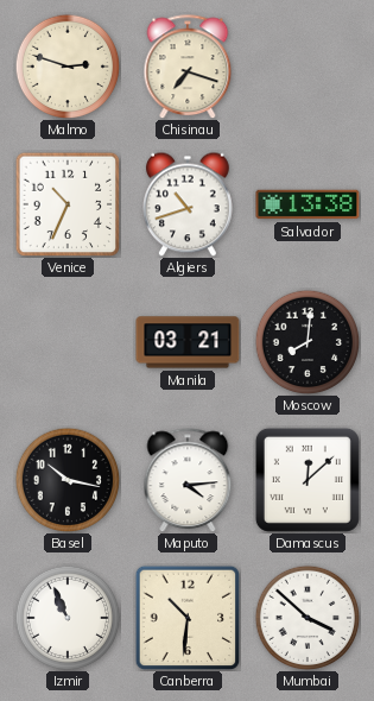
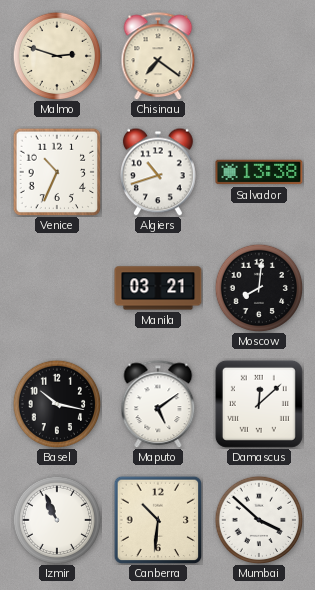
Chisinau: 7:18 -> 7:21 (158, 56)
Maputo: 4:14 -> 5:09 (158, 404)
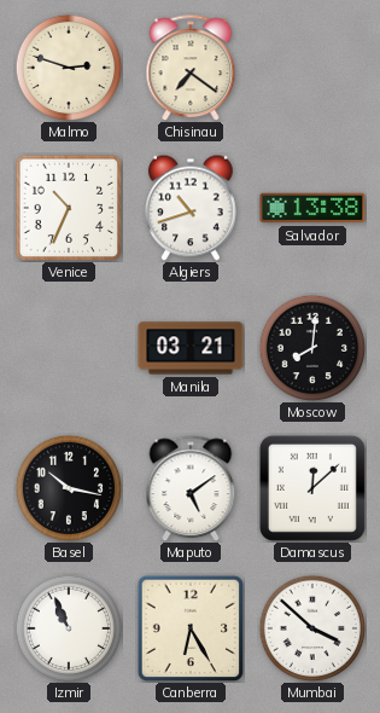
Canberra: 10:31 -> 6:25 (191, 628)
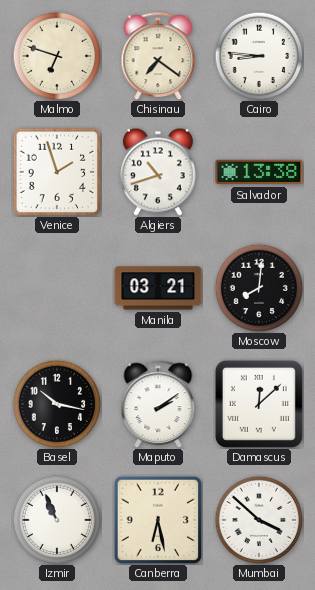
Malmo: 2:48 -> 6:48 (57, 56)
Cairo: none -> 8:46 (259, 56)
Venice: 10:34 -> 1:57 (57, 172)
Maputo: 5:09 -> 2:09 (158, 404)
Canberra: 6:25 -> 6:28 (158, 520)
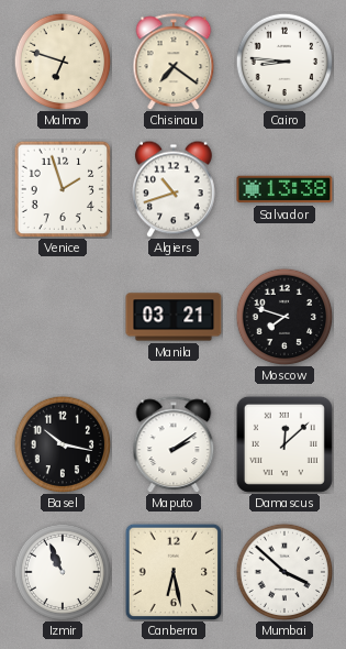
Moscow: 8:01 -> 7:48 (284, 317)
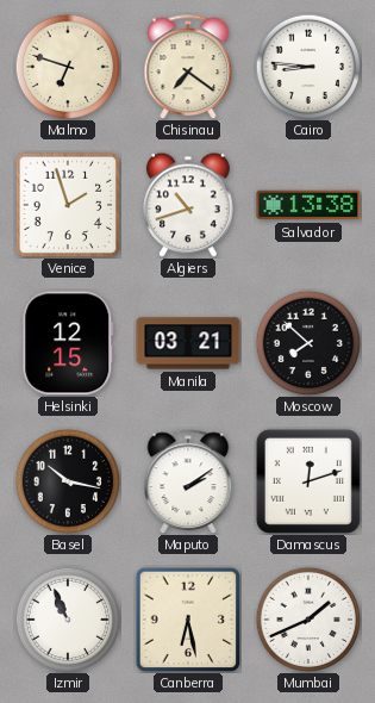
Helsinki: none -> 12:15 (68, 343)
Moscow: 7:48 -> 7:52 (308, 343)
Damascus: 12:08 -> 12:12 (308, 481)
Mumbai: 3:52 -> 1:41 (308, 620)
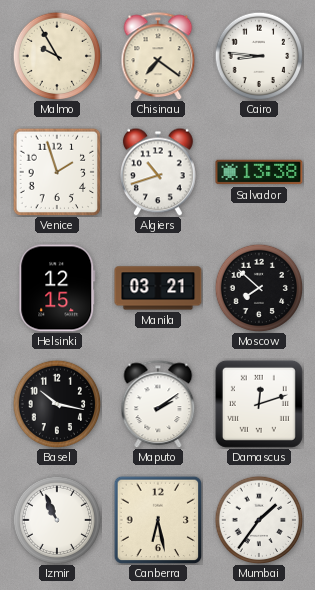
Malmo: 6:48 -> 9:55 (57, 56)
Mumbai: 1:41 -> 1:36 (259, 520)
